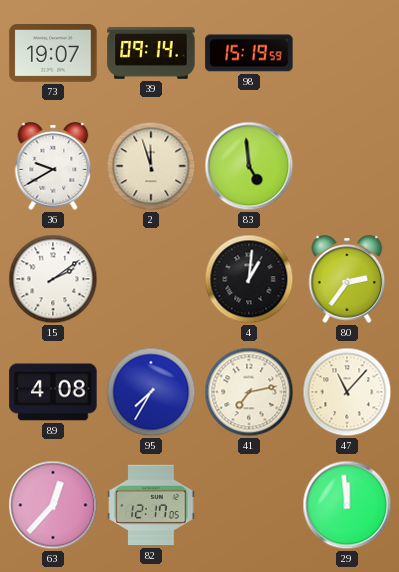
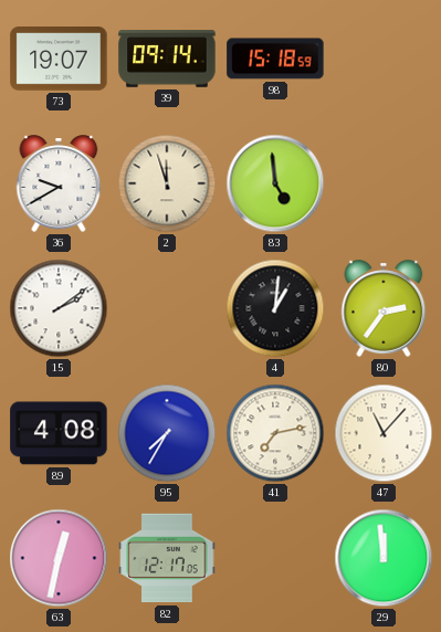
98: 15:19 -> 15:18 (275, 59)
63: 12:37 -> 12:32 (59, 558)
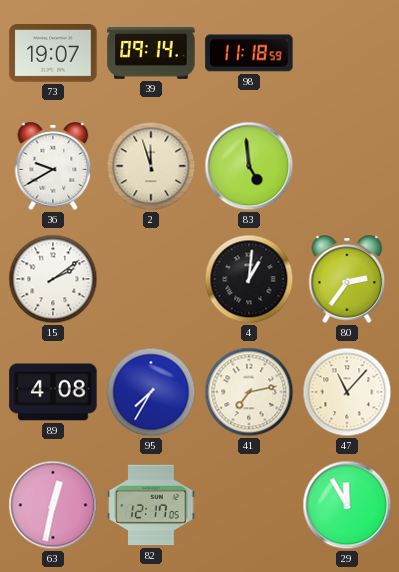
98: 15:18 -> 11:18 (249, 53)
29: 11:59 -> 11:55 (347, 505)
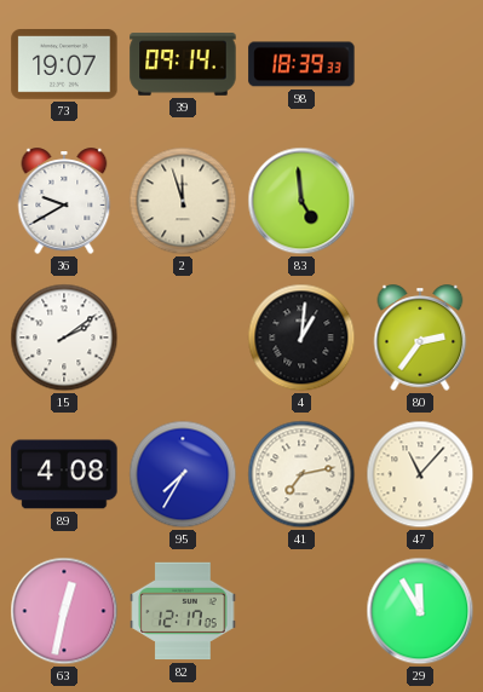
98: 11:18 -> 18:39 (301, 64)
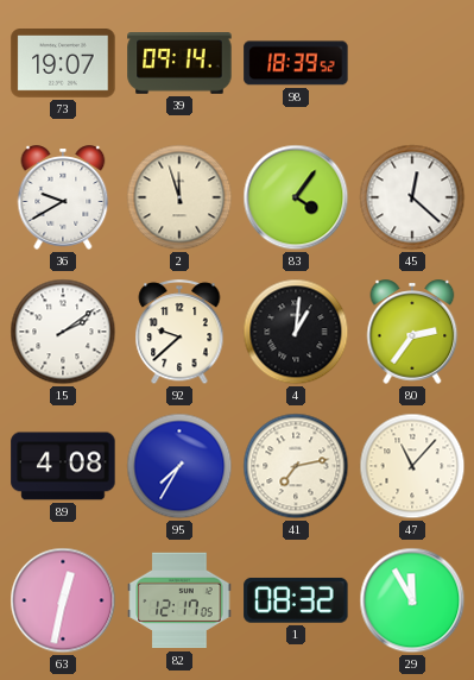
98: 18:39:33 -> 18:39:52 (296, 63)
83: 4:59 -> 4:06 (296, 197)
45: none -> 12:22 (412, 197)
92: none -> 9:38 (179, 333)
1: none -> 08:32 (296, 600)
